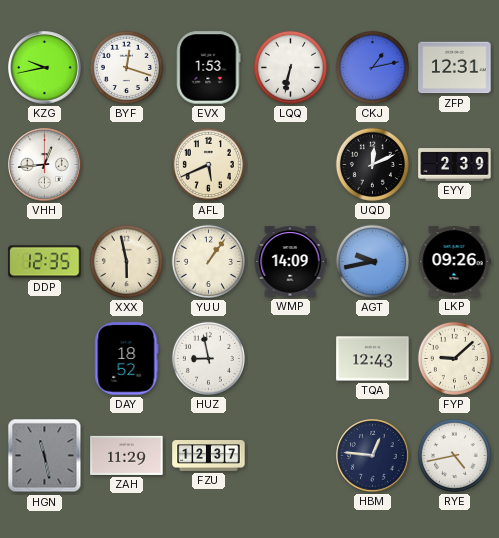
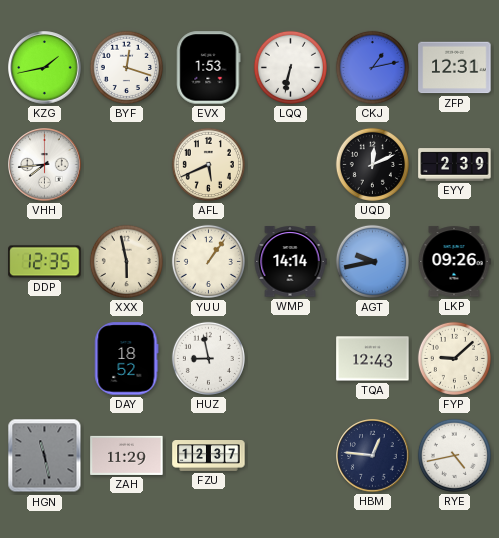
KZG: 9:43 -> 1:43 (45, 68)
VHH: 12:44 -> 7:44 (45, 165)
WMP: 14:09 -> 14:14 (290, 262)
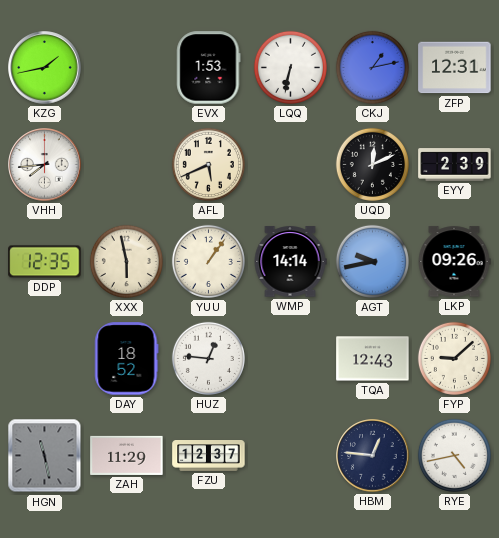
BYF: 12:18 -> none (126, 67)
HUZ: 8:58 -> 12:46 (208, 358)
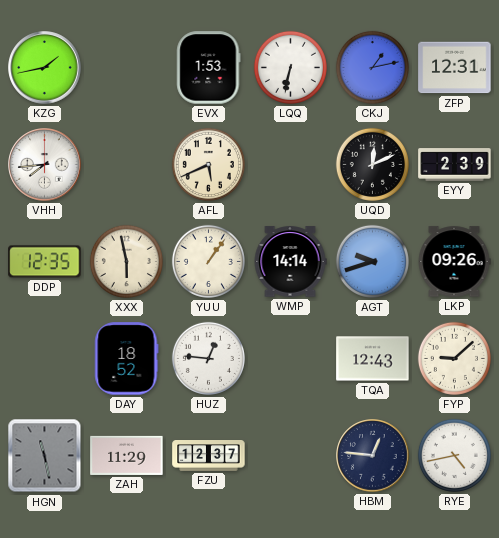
AGT: 9:43 -> 9:42 (372, 261)
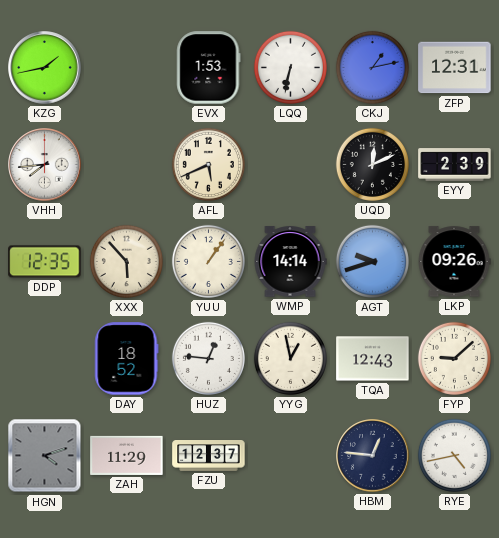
XXX: 5:58 -> 5:53 (126, 261)
YYG: none -> 12:58 (290, 358)
HGN: 11:28 -> 4:12 (45, 456)
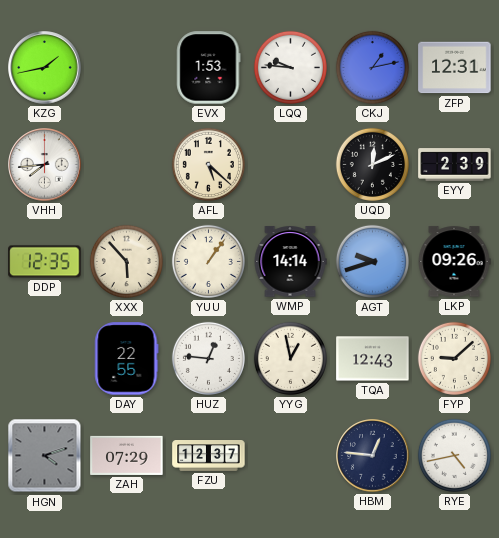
LQQ: 6:32 -> 9:46 (290, 67)
AFL: 5:41 -> 5:22 (208, 164)
DAY: 18:52 -> 22:55 (127, 359)
ZAH: 11:29 -> 07:29 (127, 455)
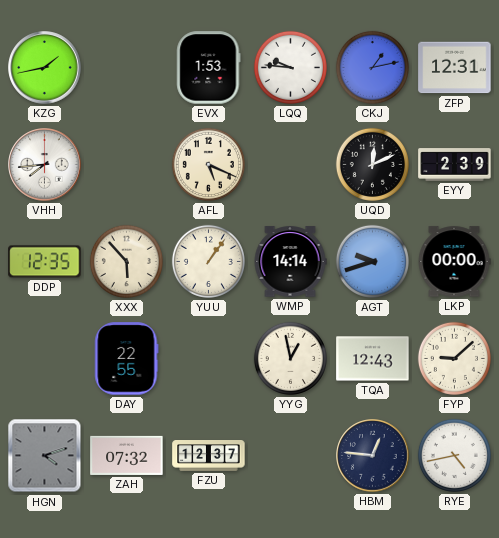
AFL: 5:22 -> 5:19 (208, 164)
LKP: 09:26 -> 00:00 (454, 262)
HUZ: 12:46 -> none (208, 358)
ZAH: 07:29 -> 07:32 (127, 455)
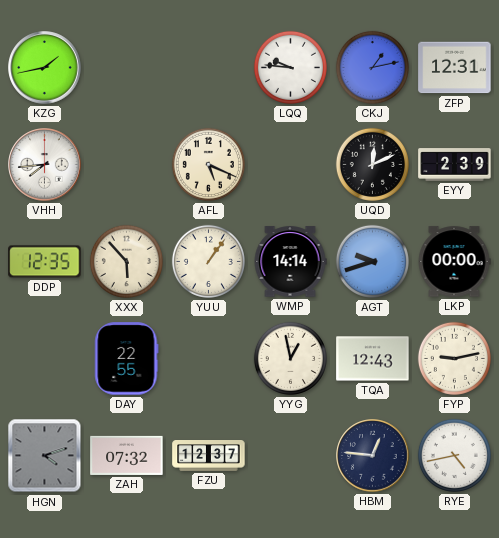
EVX: 1:53 -> none (209, 68)
FYP: 9:08 -> 9:13 (454, 358)
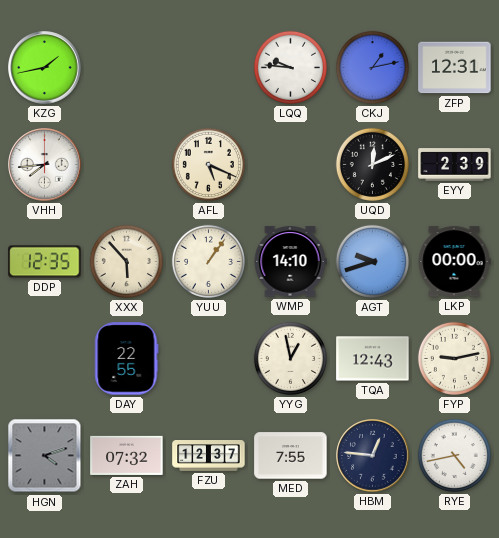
WMP: 14:14 -> 14:10 (290, 262)
MED: none -> 7:55 (291, 456)
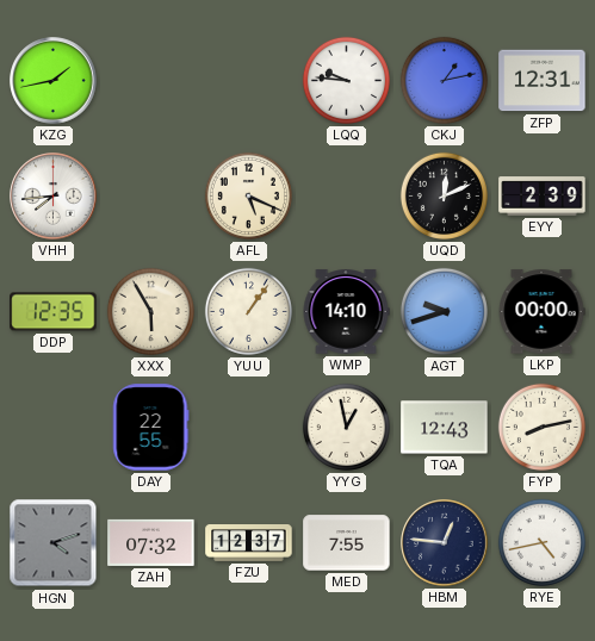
XXX: 5:53 -> 5:55 (150, 311)
FYP: 9:13 -> 8:13 (541, 427)
